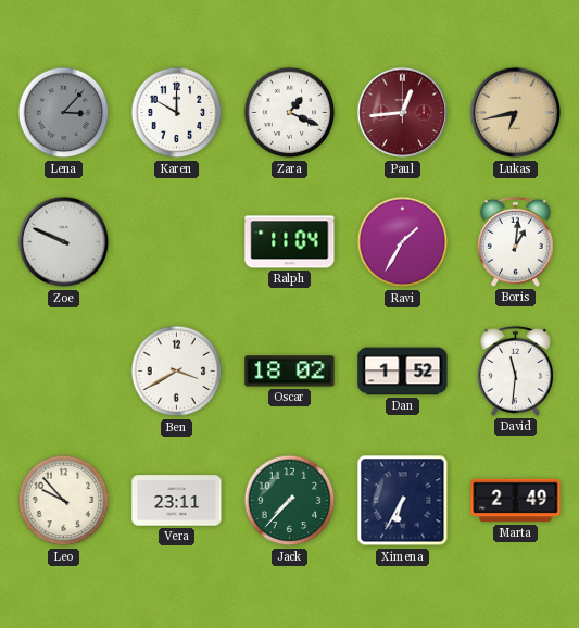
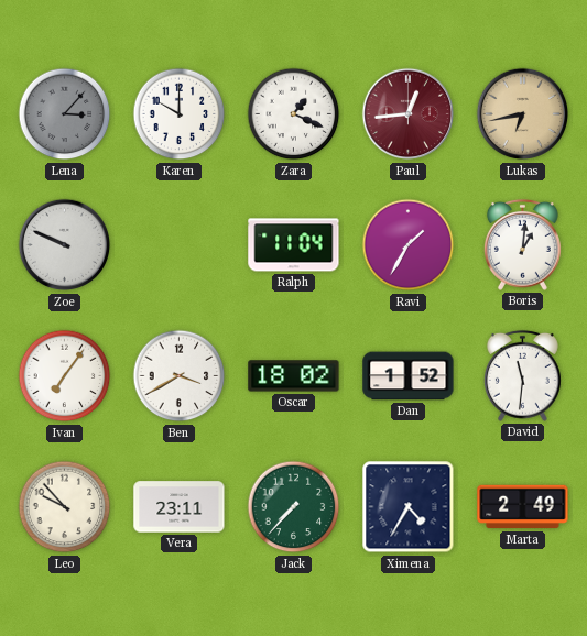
Ivan: none -> 7:06 (65, 376)
Ximena: 6:35 -> 4:35 (409, 507)
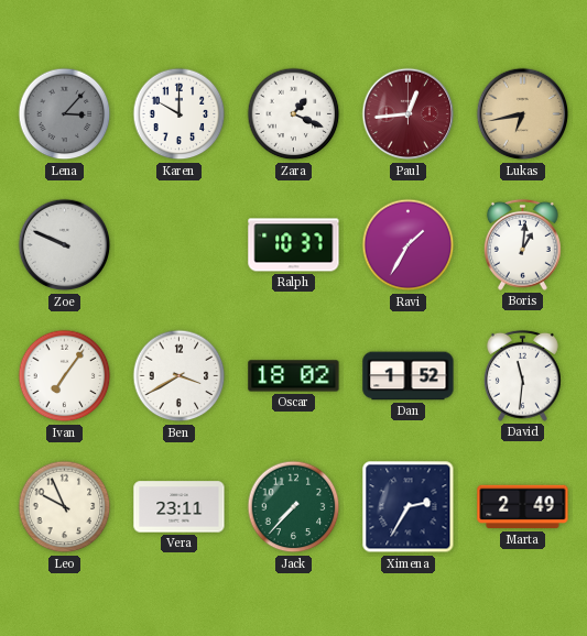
Ralph: 11:04 -> 10:37 (294, 245)
Leo: 9:53 -> 9:56 (65, 507)
Ximena: 4:35 -> 2:35 (409, 507)
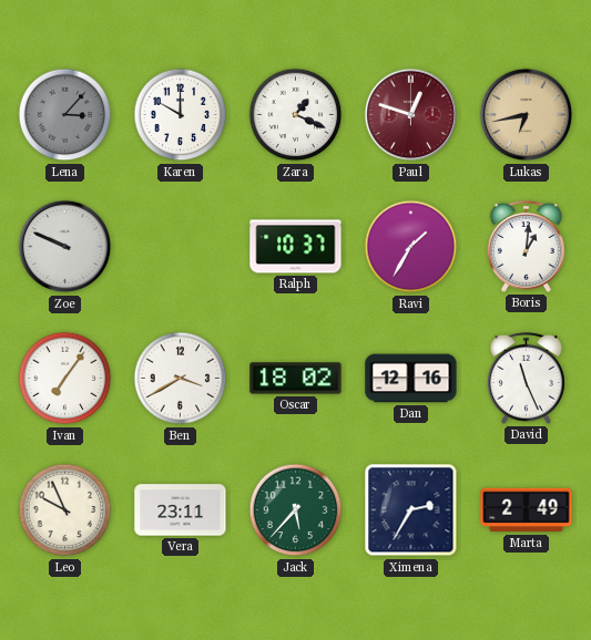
Paul: 12:44 -> 12:48 (411, 115)
Dan: 1:52 -> 12:16 (411, 379)
David: 11:31 -> 11:26 (526, 378)
Jack: 7:37 -> 5:37 (296, 510)
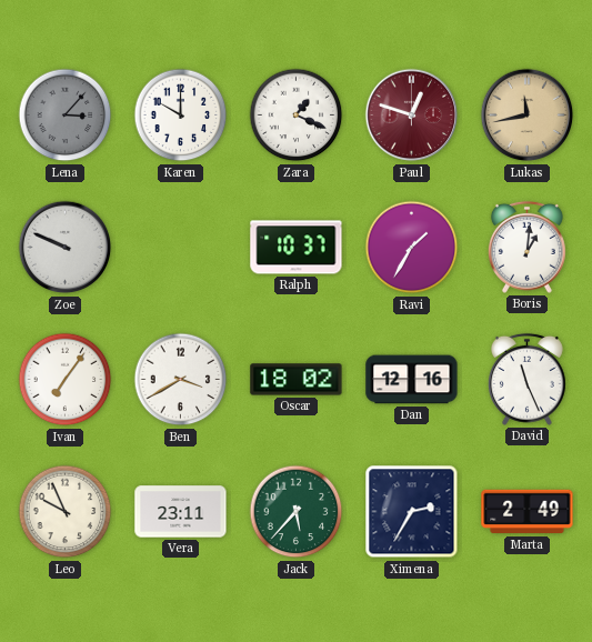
Lukas: 6:43 -> 11:43 (528, 116)
